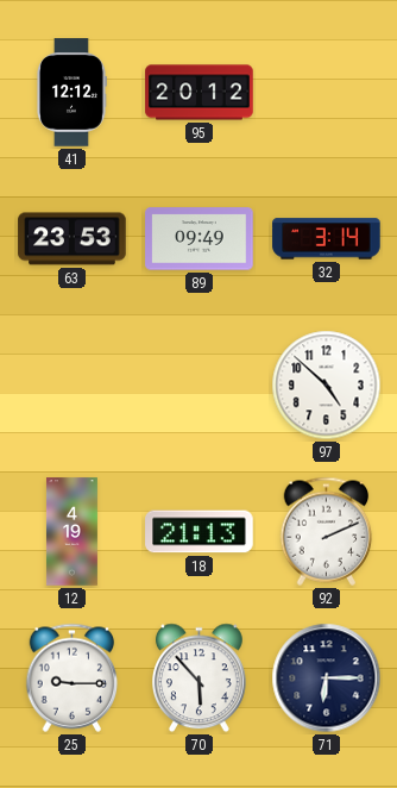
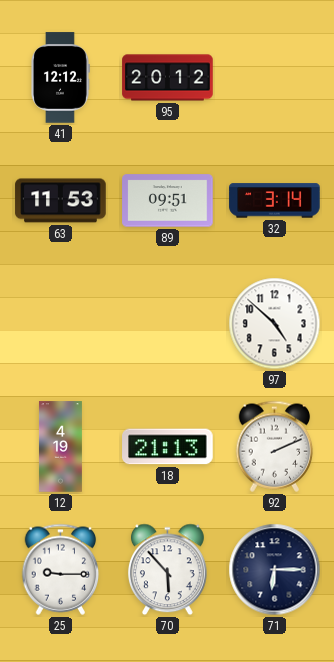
63: 23:53 -> 11:53 (61, 201)
89: 09:49 -> 09:51 (168, 201)
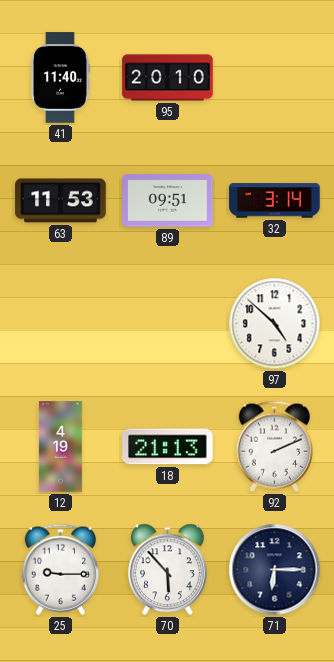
41: 12:12 -> 11:40 (61, 78)
95: 20:12 -> 20:10 (168, 78)
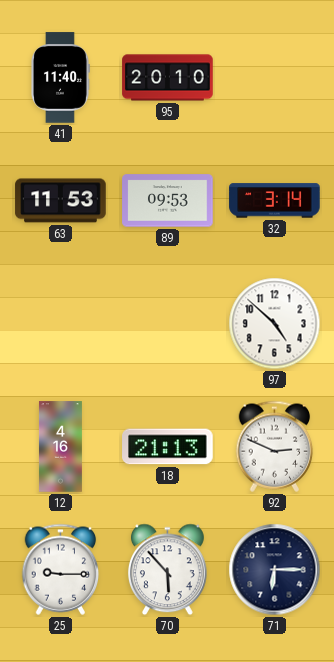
89: 09:51 -> 09:53 (168, 201)
12: 4:19 -> 4:16 (60, 447)
92: 2:11 -> 2:49 (275, 446)
